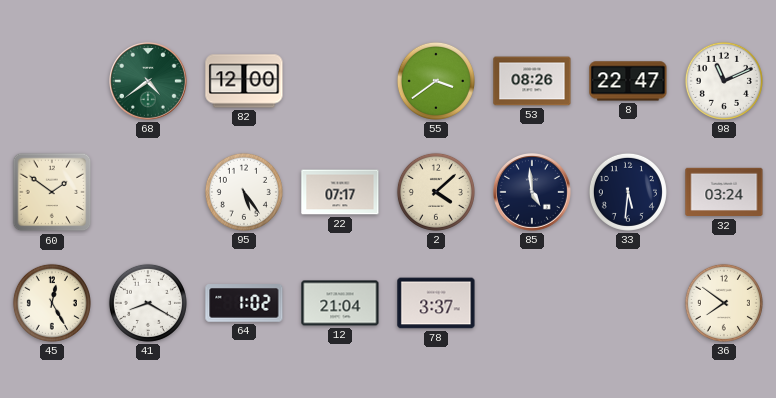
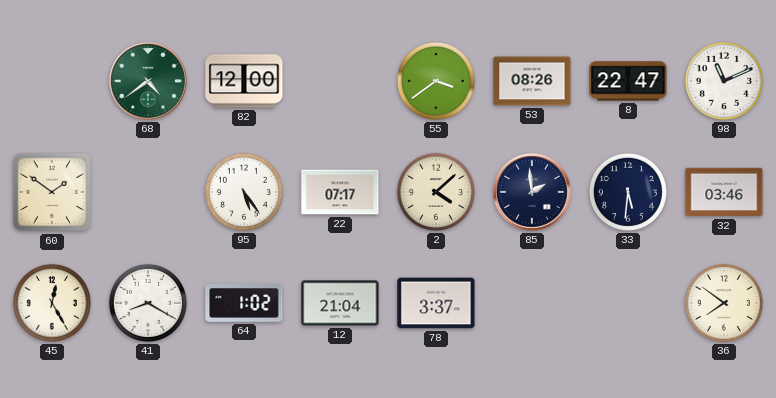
85: 4:59 -> 1:59 (533, 193)
32: 03:24 -> 03:46 (724, 192)
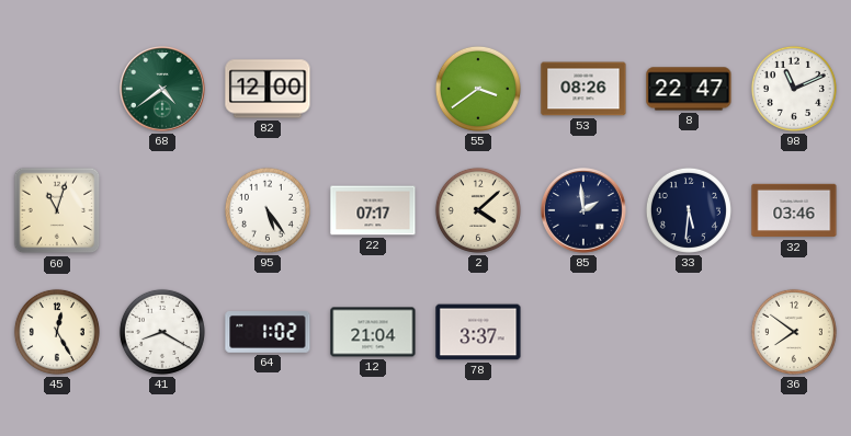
60: 1:51 -> 11:03 (57, 210)
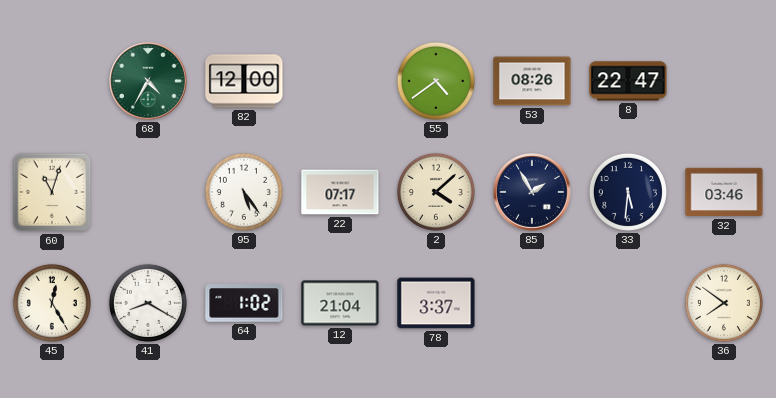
68: 4:39 -> 4:35 (149, 82)
55: 3:39 -> 4:39 (436, 81)
98: 11:11 -> none (794, 89)
85: 1:59 -> 1:55 (533, 193)
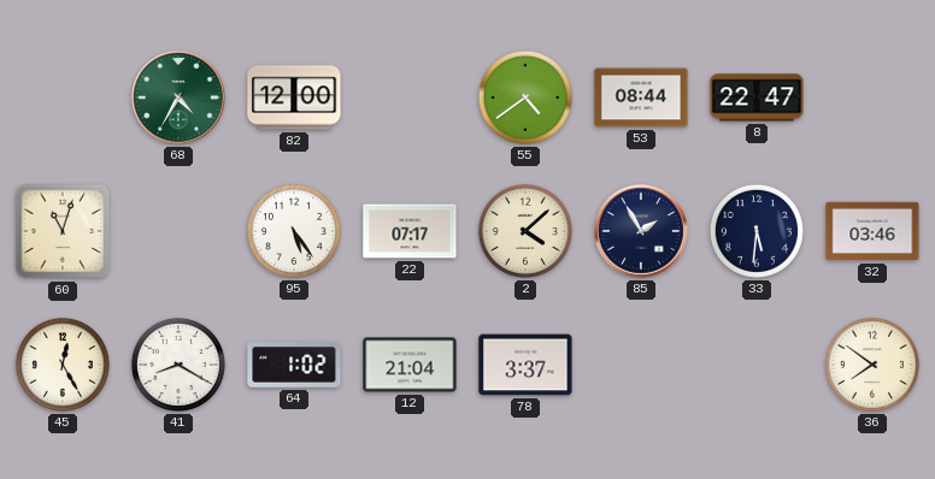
53: 08:26 -> 08:44 (641, 97)
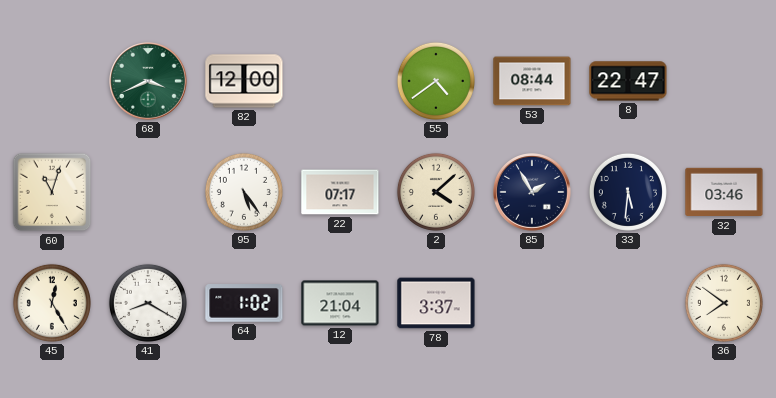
68: 4:35 -> 3:41 (149, 82)
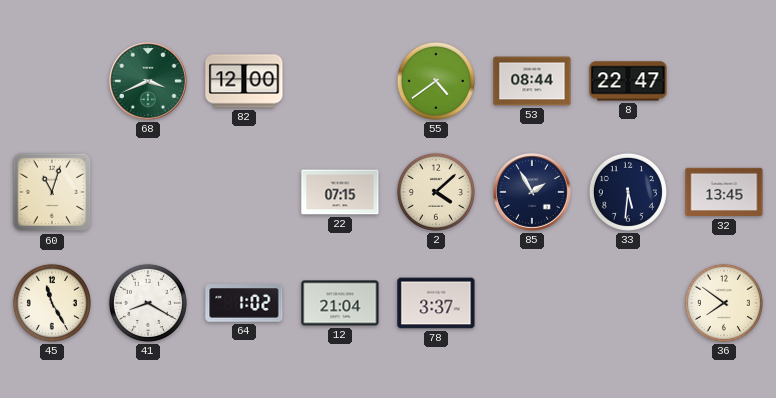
95: 5:24 -> none (244, 192)
22: 07:17 -> 07:15 (340, 192)
32: 03:46 -> 13:45 (724, 192)
45: 12:25 -> 11:25 (52, 303)
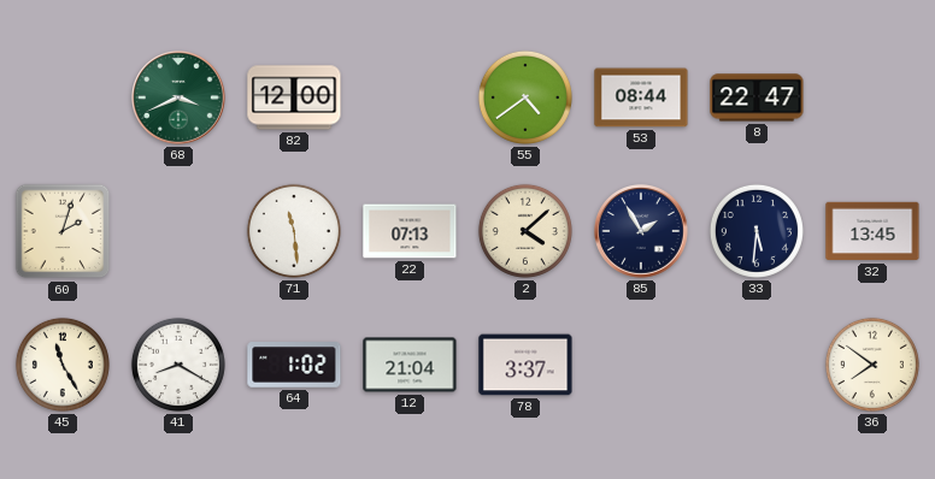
60: 11:03 -> 2:03 (63, 231)
71: none -> 11:29 (294, 231)
22: 07:15 -> 07:13 (410, 231)
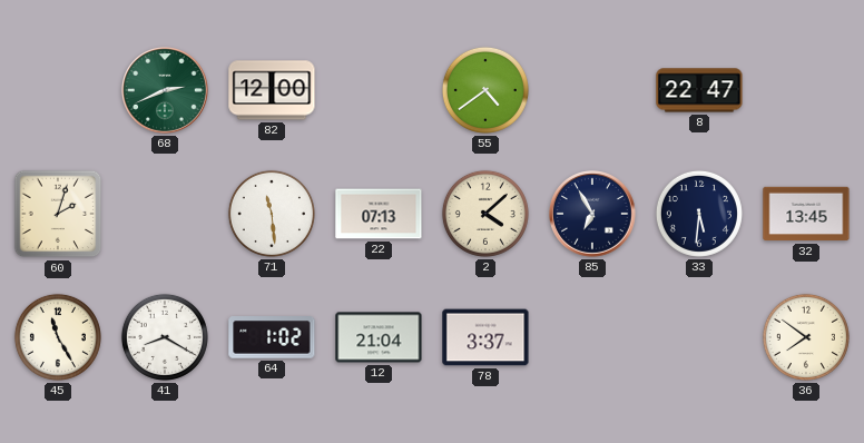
68: 3:41 -> 2:41 (166, 91)
53: 08:44 -> none (641, 97)
85: 1:55 -> 6:55 (593, 215)
